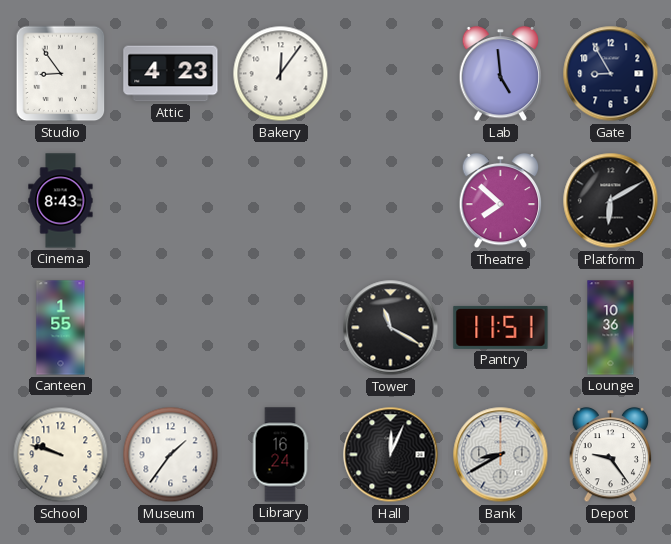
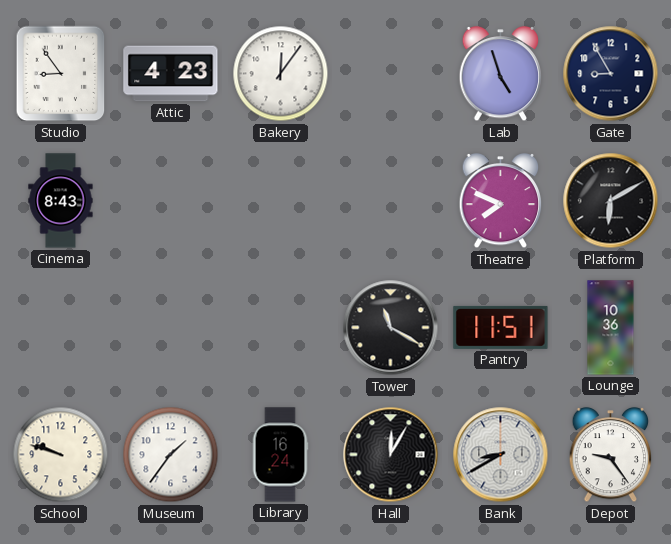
Lab: 4:59 -> 4:57 (501, 74)
Theatre: 7:52 -> 7:49 (501, 201)
Canteen: 1:55 -> none (61, 328)
Hall: 12:04 -> 12:05 (391, 455)
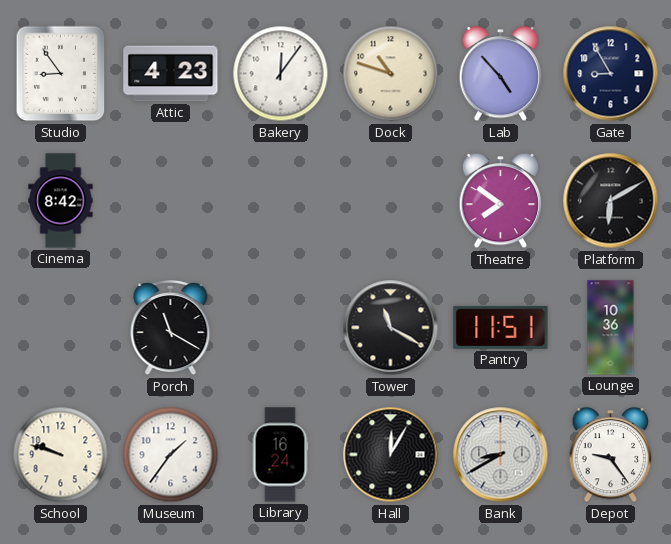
Dock: none -> 10:48 (391, 74)
Lab: 4:57 -> 4:53 (501, 74)
Cinema: 8:43 -> 8:42 (61, 201)
Theatre: 7:49 -> 7:51 (501, 201)
Porch: none -> 11:20 (171, 329)
